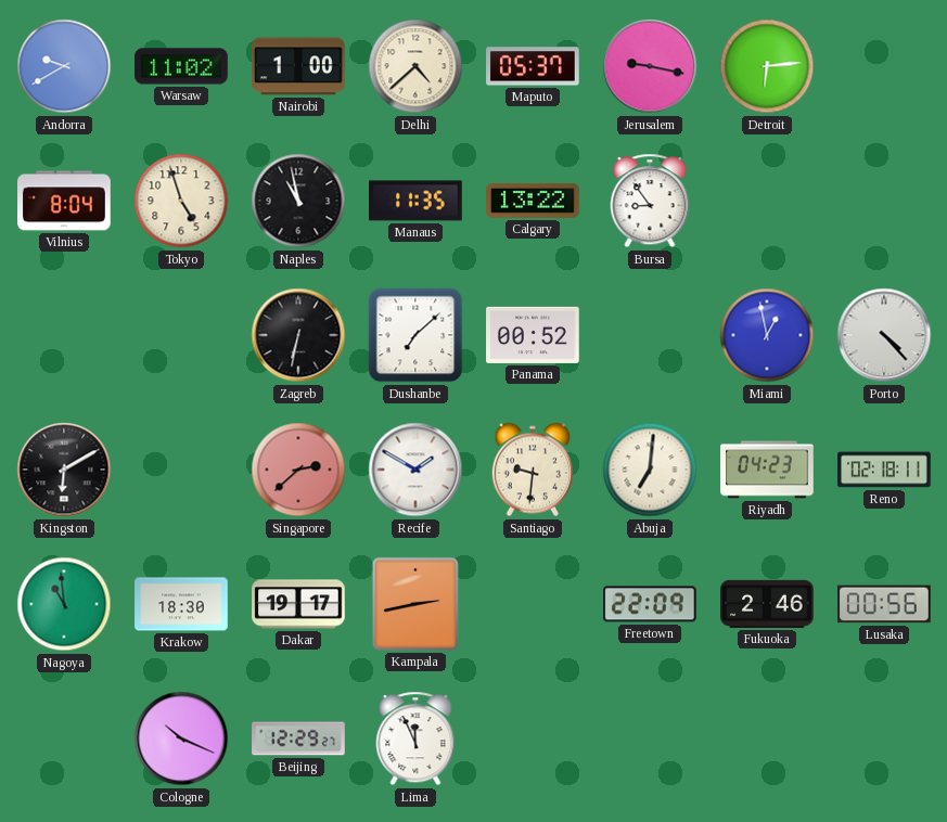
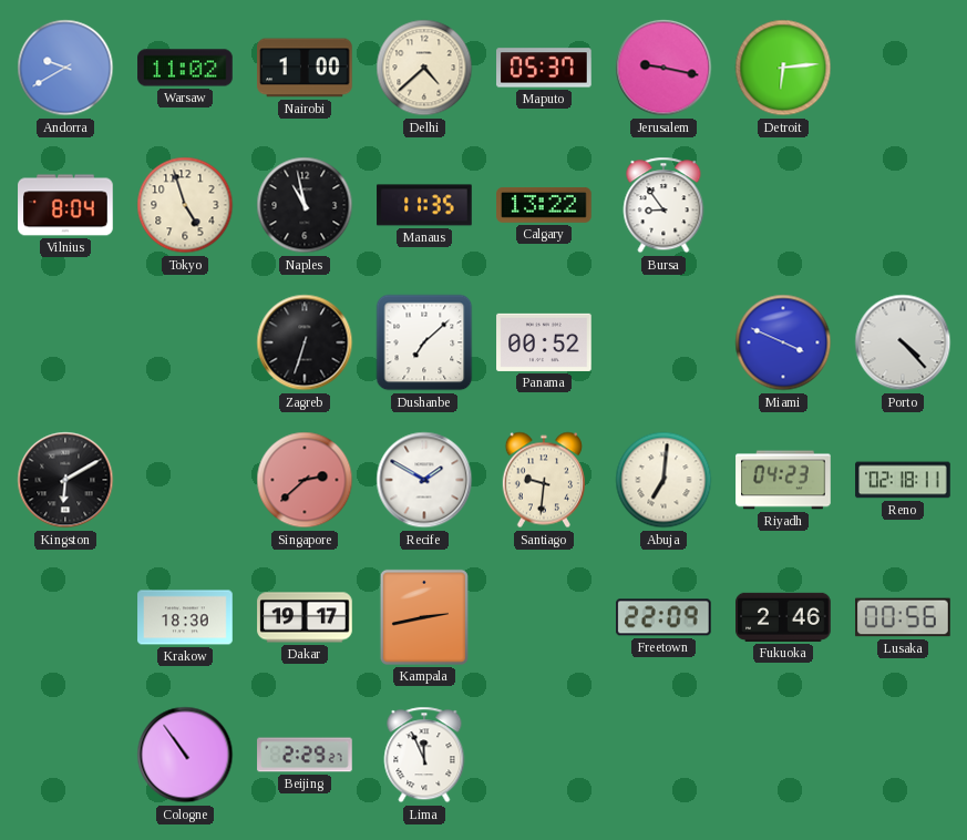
Zagreb: 6:32 -> 6:33 (305, 342)
Miami: 12:58 -> 3:49 (783, 342)
Nagoya: 10:59 -> none (64, 604)
Cologne: 10:19 -> 10:54 (185, 755)
Beijing: 12:29 -> 2:29 (305, 755)
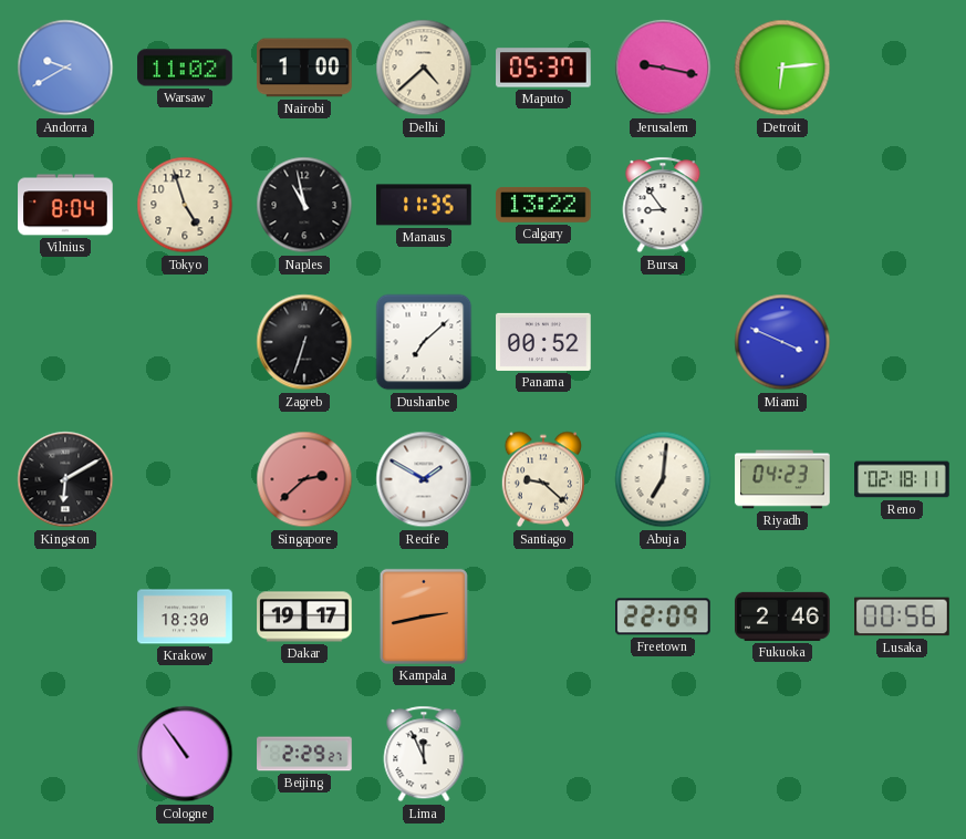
Porto: 4:23 -> none (903, 342)
Santiago: 9:31 -> 9:22 (543, 479)
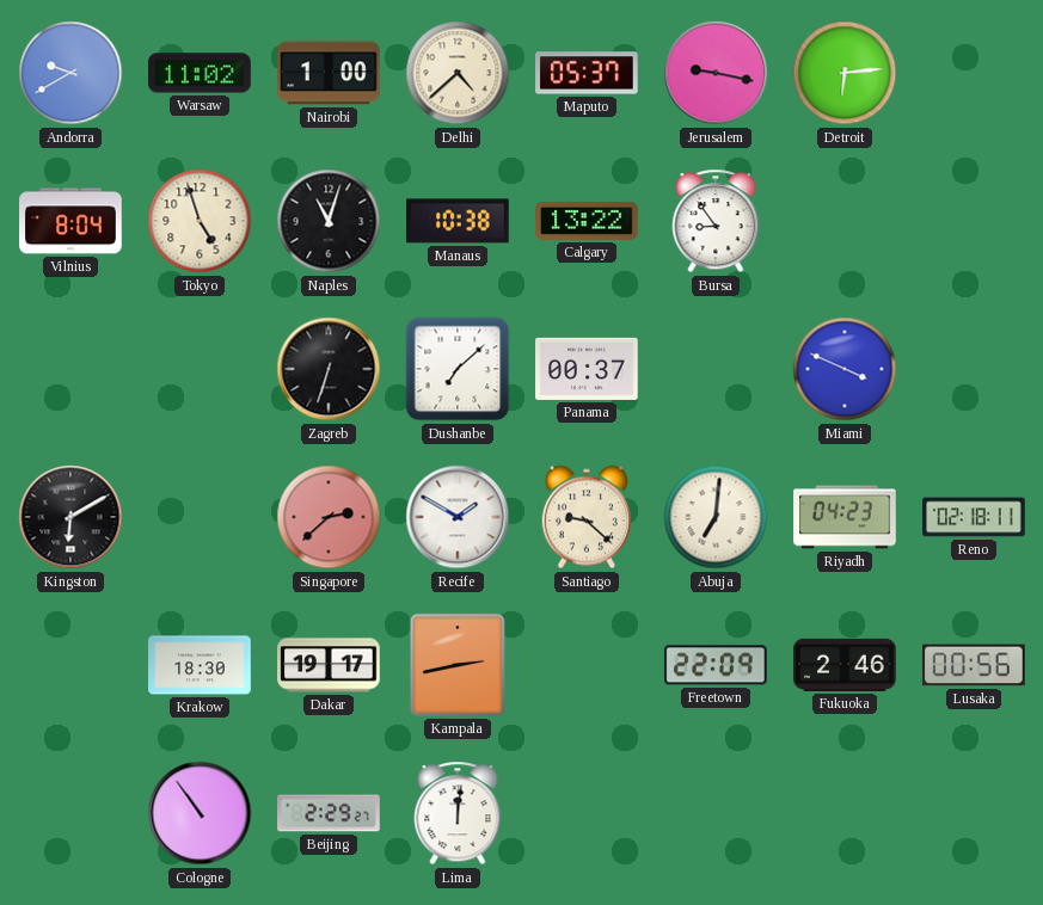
Naples: 10:58 -> 11:03 (329, 221)
Manaus: 11:35 -> 10:38 (458, 221)
Panama: 00:52 -> 00:37 (587, 369)
Lima: 11:56 -> 12:01 (458, 813)
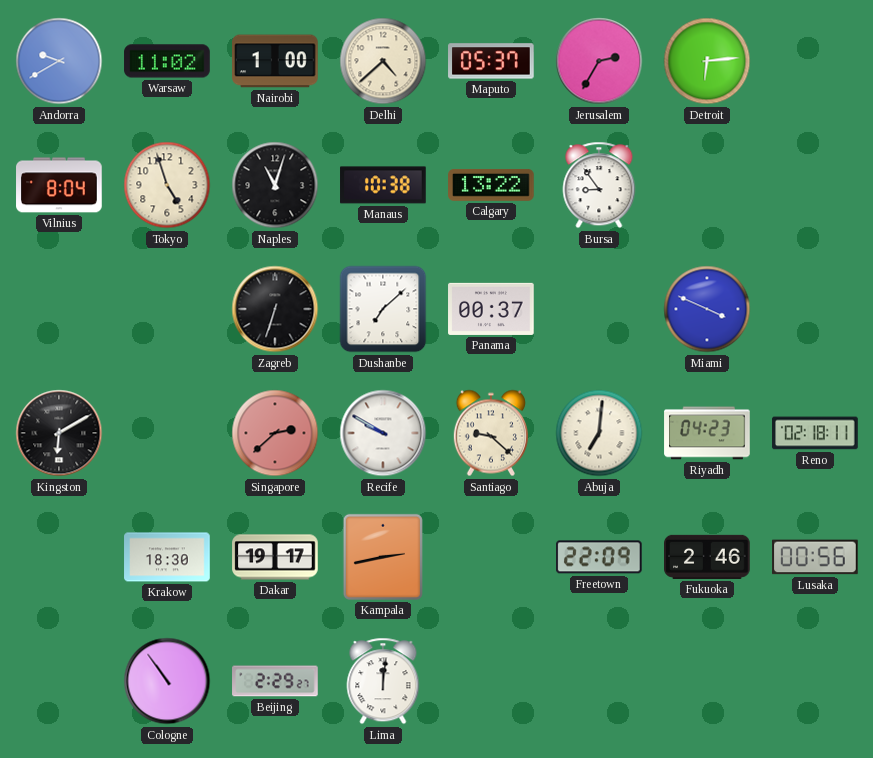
Jerusalem: 9:17 -> 2:35 (599, 61)
Recife: 1:50 -> 9:50 (383, 433)
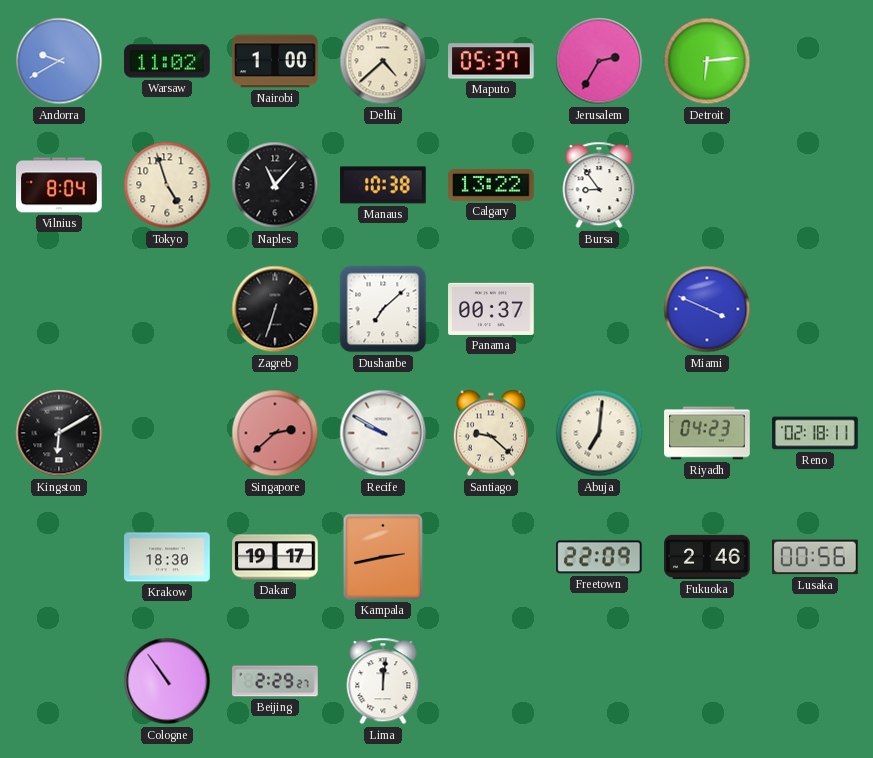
Naples: 11:03 -> 11:07 (275, 185)
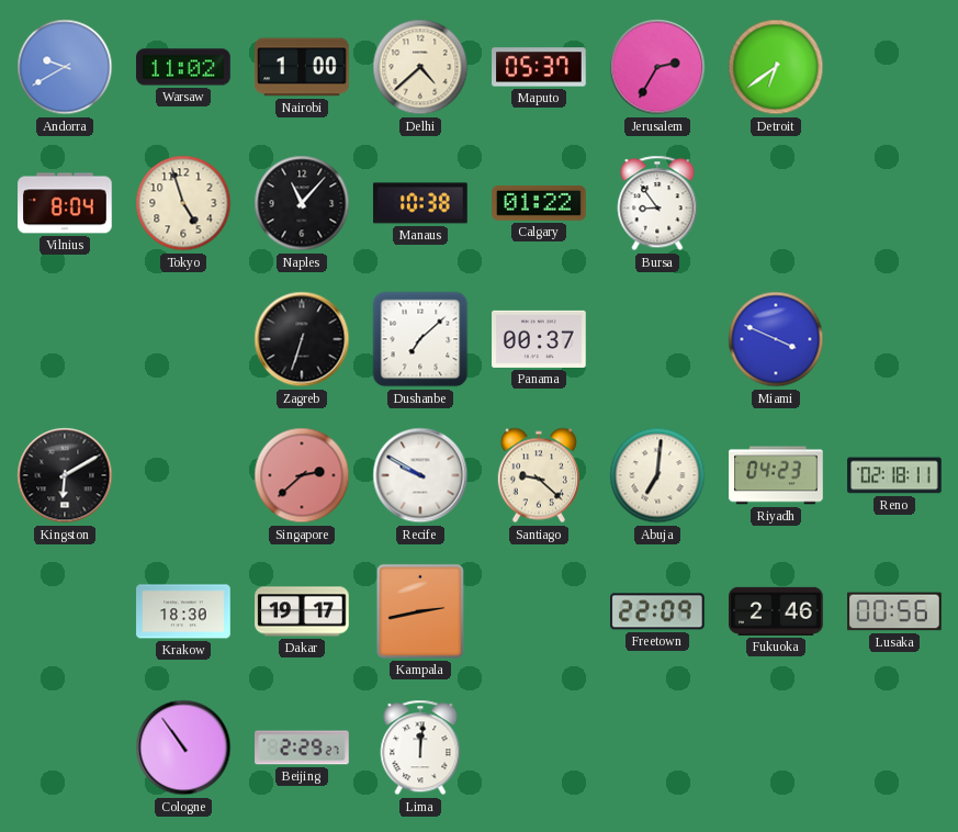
Detroit: 6:14 -> 6:39 (776, 67)
Calgary: 13:22 -> 01:22 (539, 203)
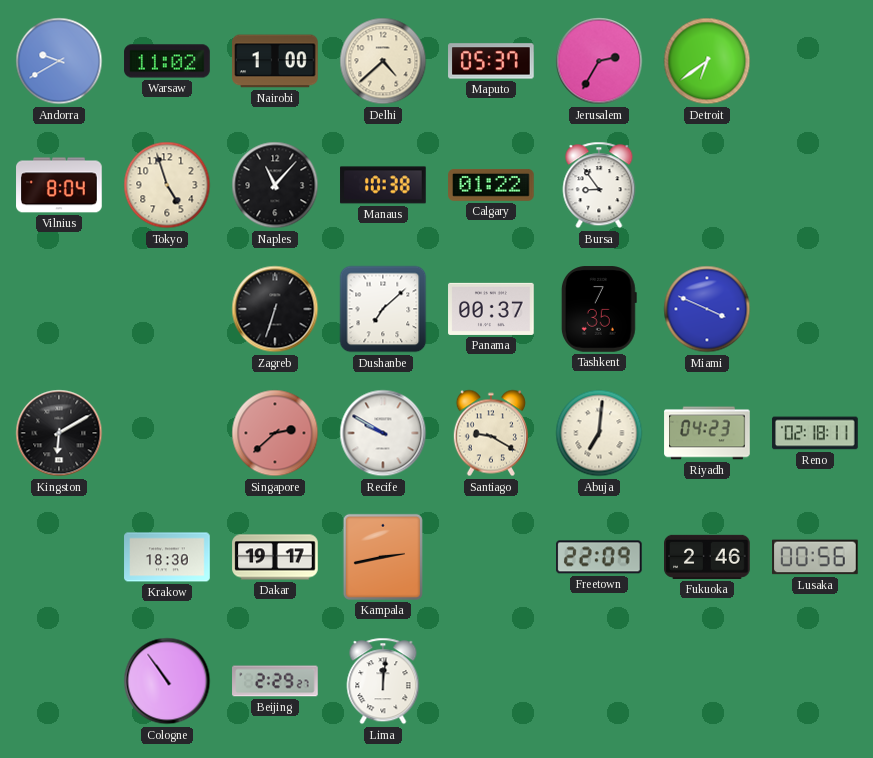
Tashkent: none -> 7:35 (599, 309)
Santiago: 9:22 -> 9:20 (491, 433)
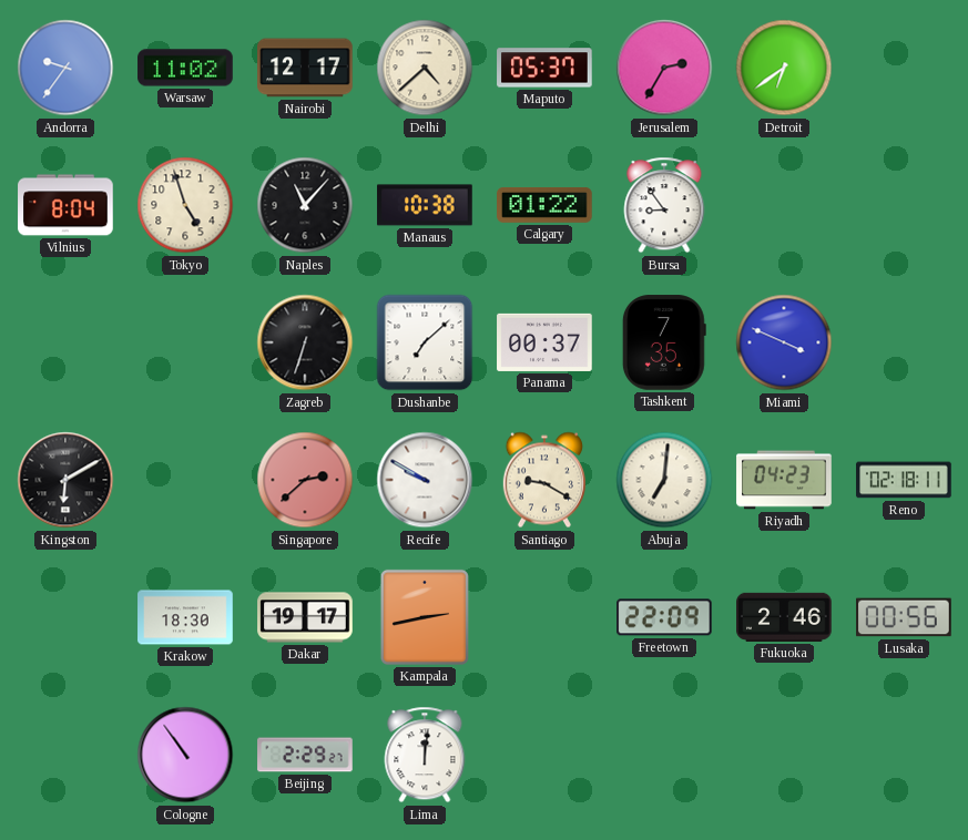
Andorra: 9:40 -> 9:36 (65, 68)
Nairobi: 1:00 -> 12:17 (305, 68)
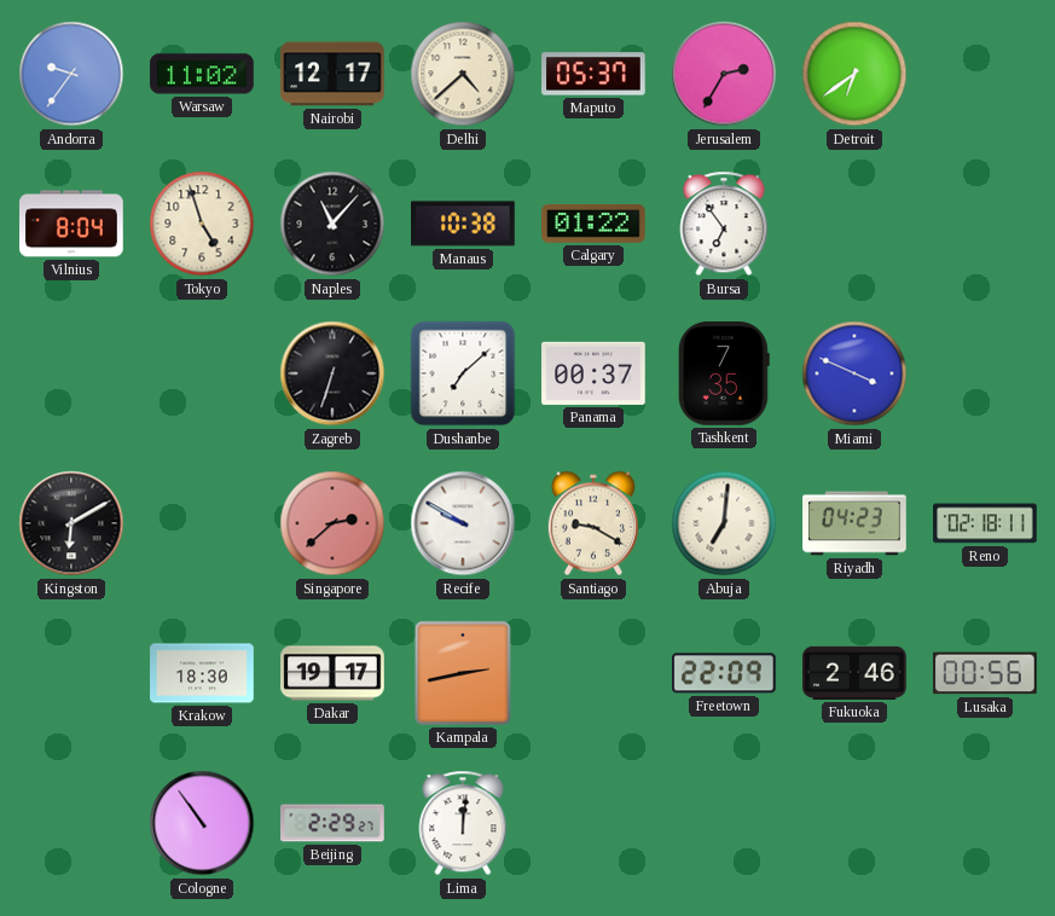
Bursa: 8:54 -> 6:54 (724, 224)
